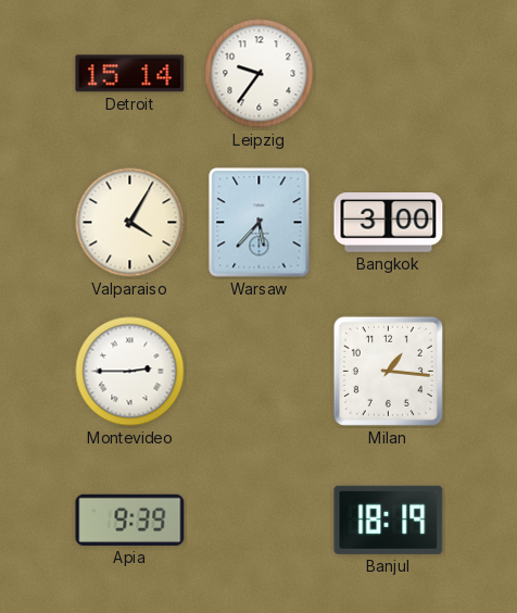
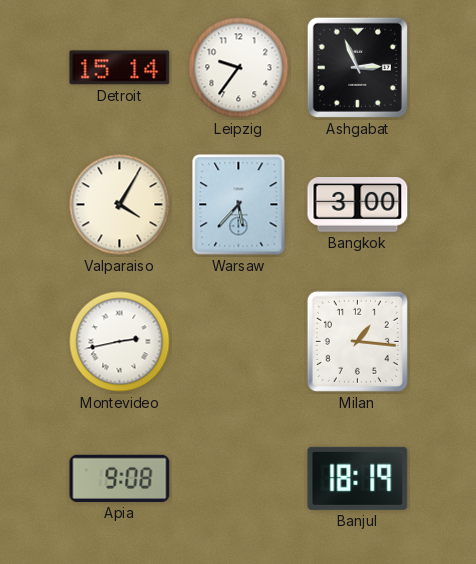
Ashgabat: none -> 2:56 (357, 67)
Montevideo: 2:45 -> 2:43 (120, 342)
Apia: 9:39 -> 9:08 (120, 478)
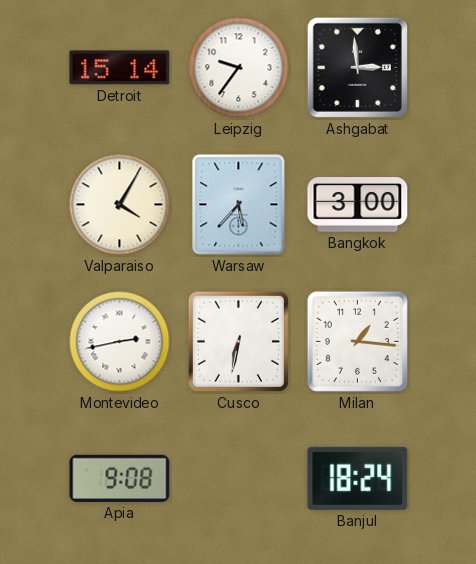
Ashgabat: 2:56 -> 2:59 (357, 67)
Cusco: none -> 6:32 (238, 341)
Banjul: 18:19 -> 18:24 (358, 478)
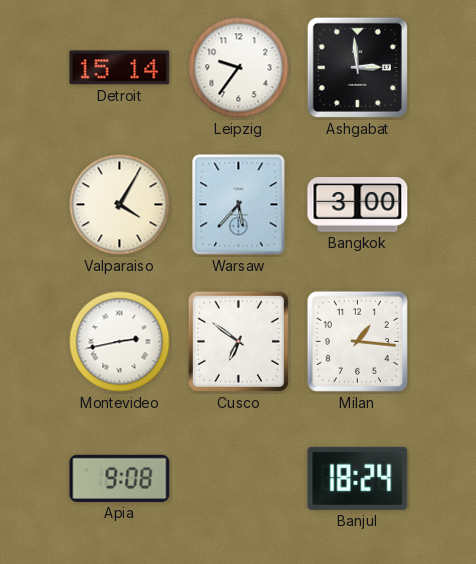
Cusco: 6:32 -> 6:51 (238, 341)
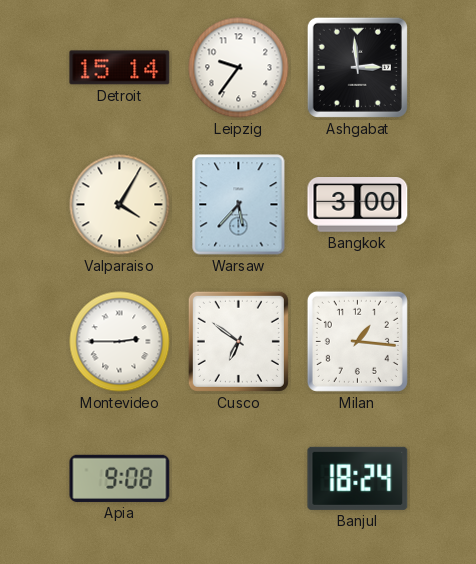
Montevideo: 2:43 -> 2:45 (120, 342)
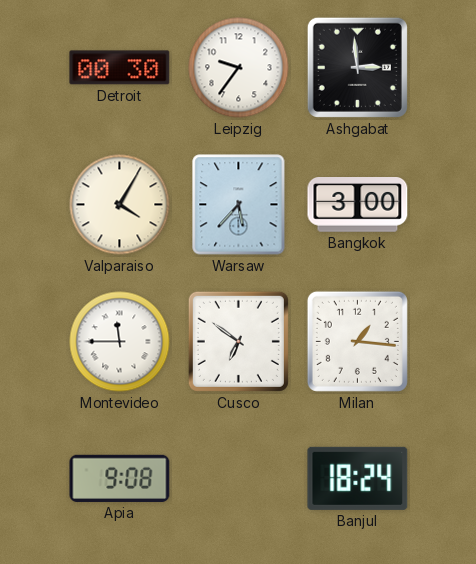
Detroit: 15:14 -> 00:30 (120, 68)
Montevideo: 2:45 -> 11:45 (120, 342)
